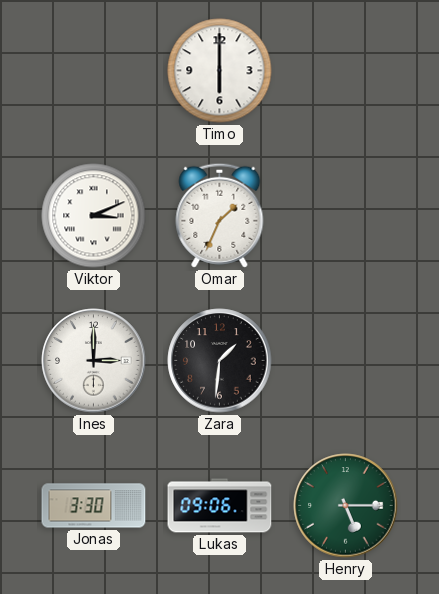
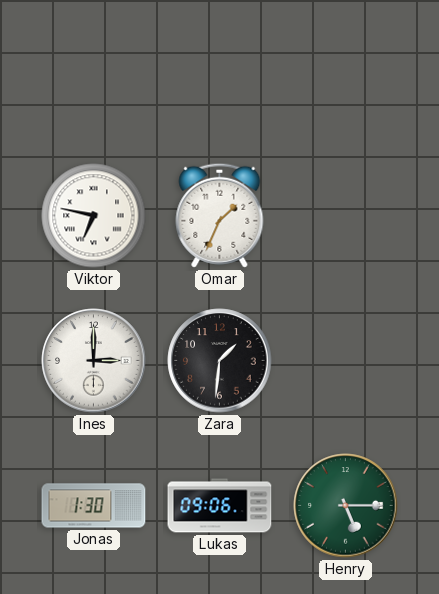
Timo: 6:00 -> none (220, 71)
Viktor: 3:11 -> 6:47 (94, 216)
Jonas: 3:30 -> 1:30 (94, 506)
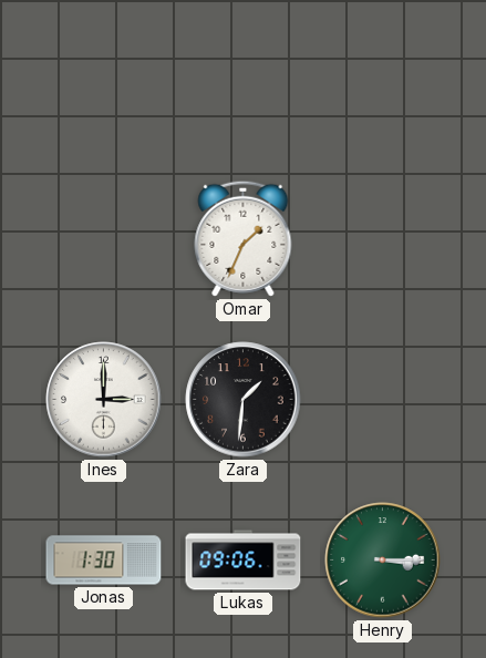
Viktor: 6:47 -> none (94, 216)
Henry: 5:15 -> 3:15 (383, 561)
